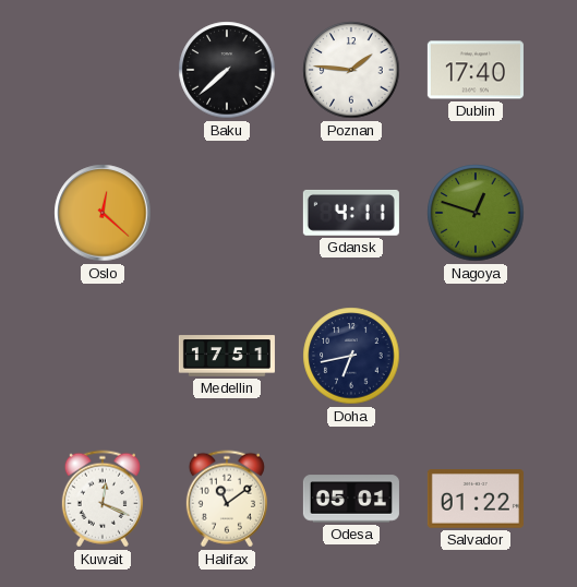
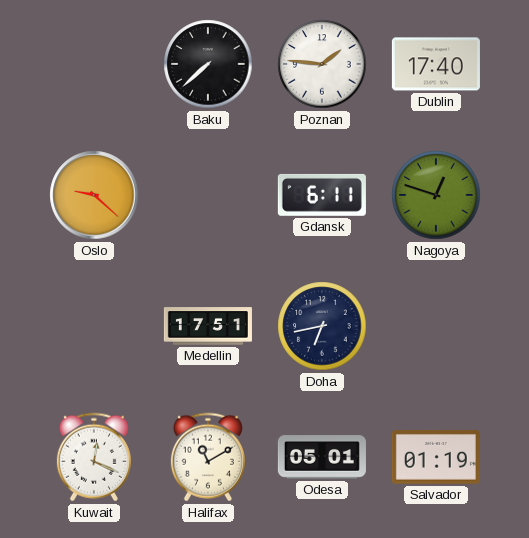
Oslo: 12:22 -> 9:22 (94, 195)
Gdansk: 4:11 -> 6:11 (322, 195)
Halifax: 11:09 -> 11:10 (208, 457)
Salvador: 01:22 -> 01:19 (436, 457)
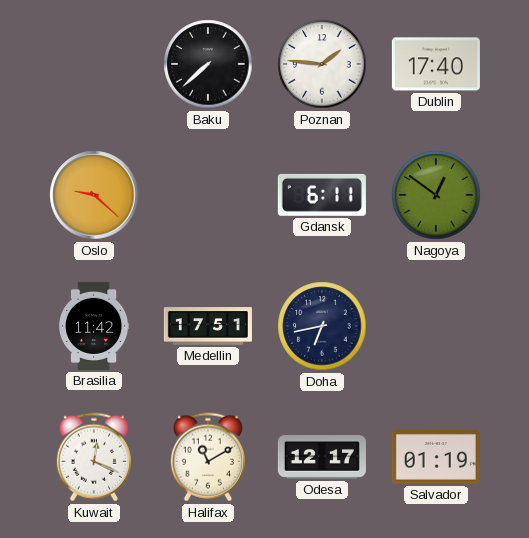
Nagoya: 12:48 -> 12:51 (436, 195)
Brasilia: none -> 11:42 (95, 326)
Odesa: 05:01 -> 12:17 (322, 457)
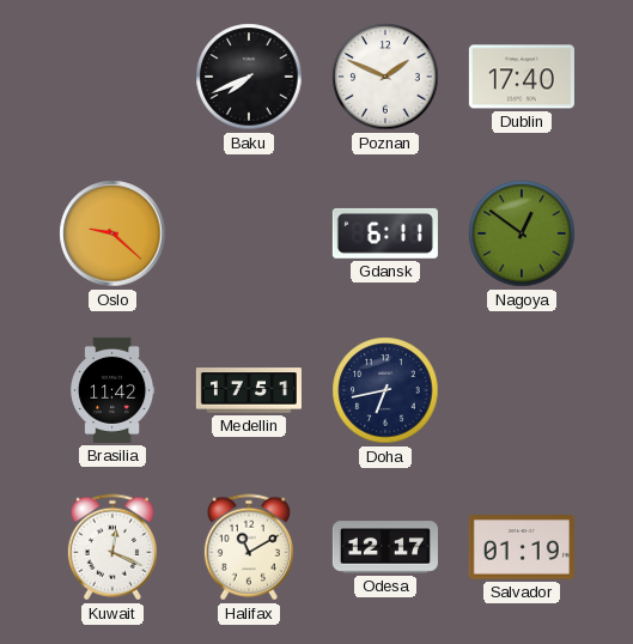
Baku: 7:38 -> 7:41 (249, 77)
Poznan: 1:46 -> 1:49 (385, 77)
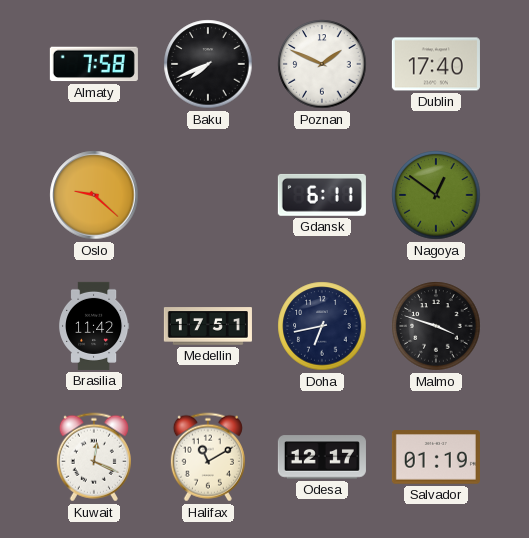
Almaty: none -> 7:58 (94, 64)
Malmo: none -> 3:48 (436, 326)
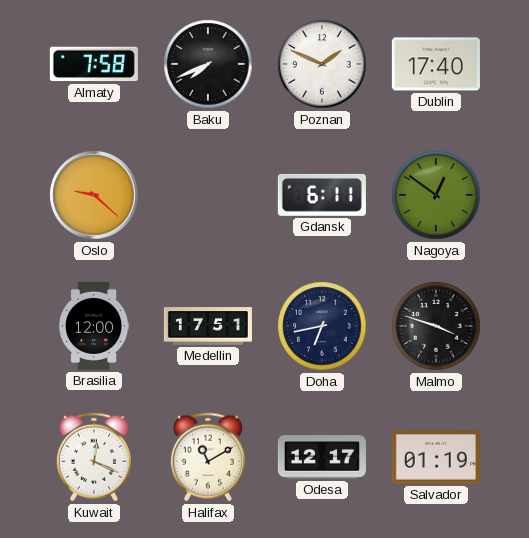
Brasilia: 11:42 -> 12:00 (95, 326)
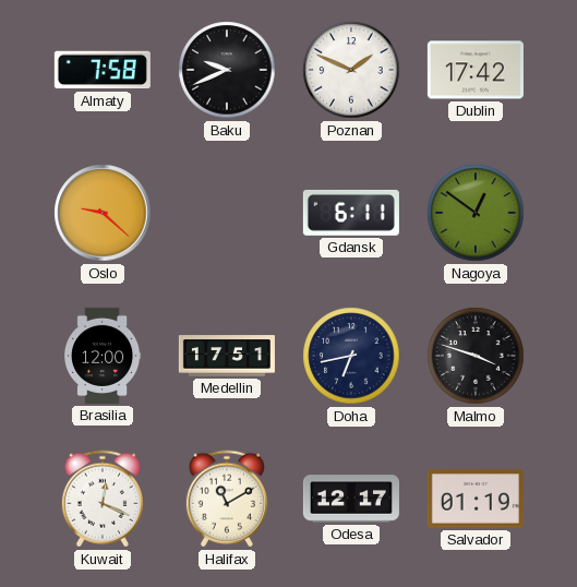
Baku: 7:41 -> 9:41 (227, 70)
Dublin: 17:40 -> 17:42 (476, 70)
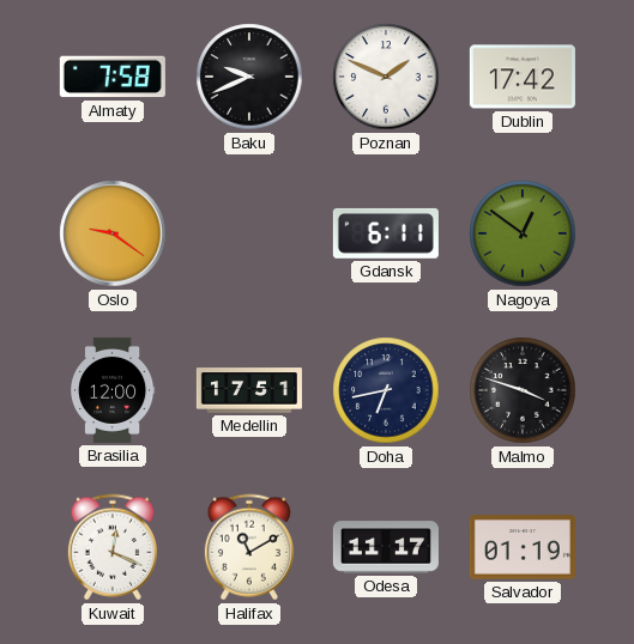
Oslo: 9:22 -> 9:21 (113, 233)
Odesa: 12:17 -> 11:17 (386, 547)
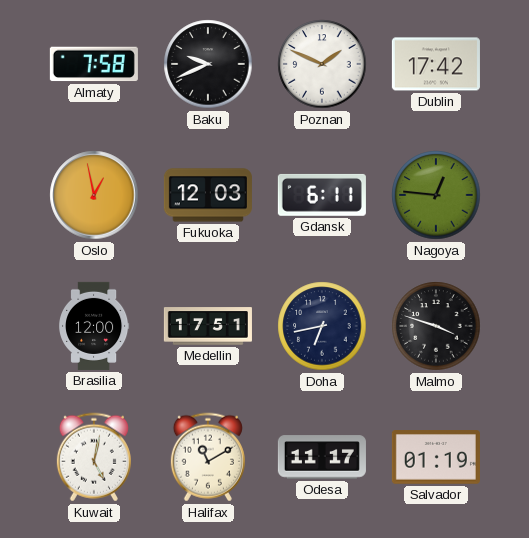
Oslo: 9:21 -> 12:58 (94, 195)
Fukuoka: none -> 12:03 (208, 195)
Nagoya: 12:51 -> 12:46 (436, 195)
Kuwait: 12:19 -> 5:02 (94, 457)
